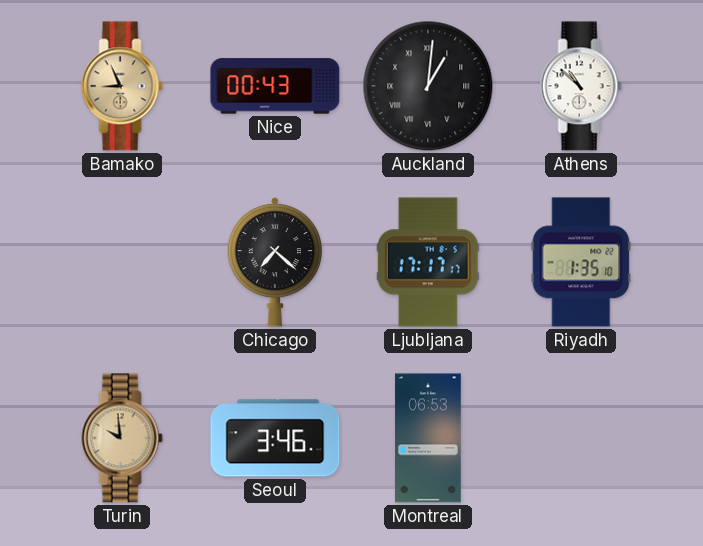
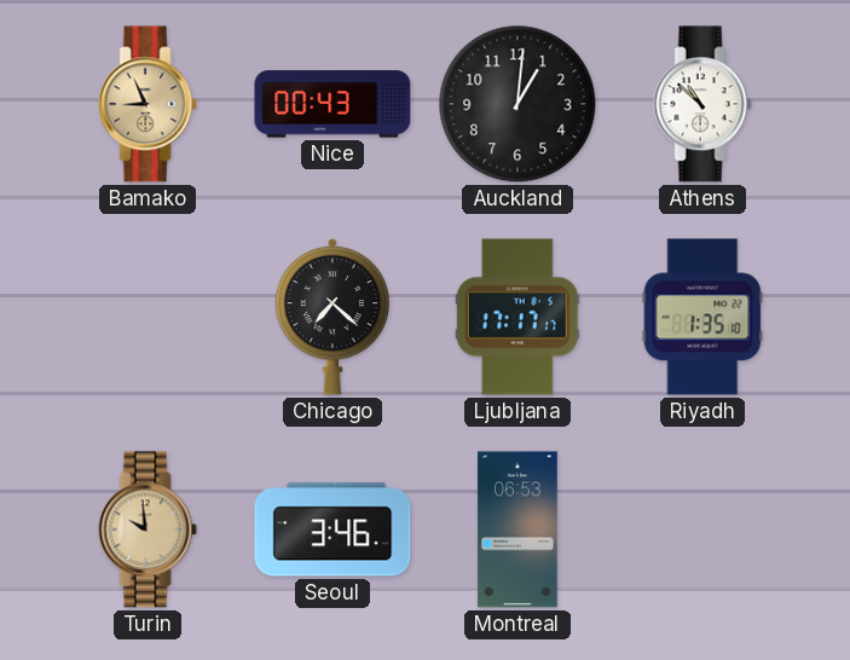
Auckland numerals: Roman -> Arabic (517, 104)
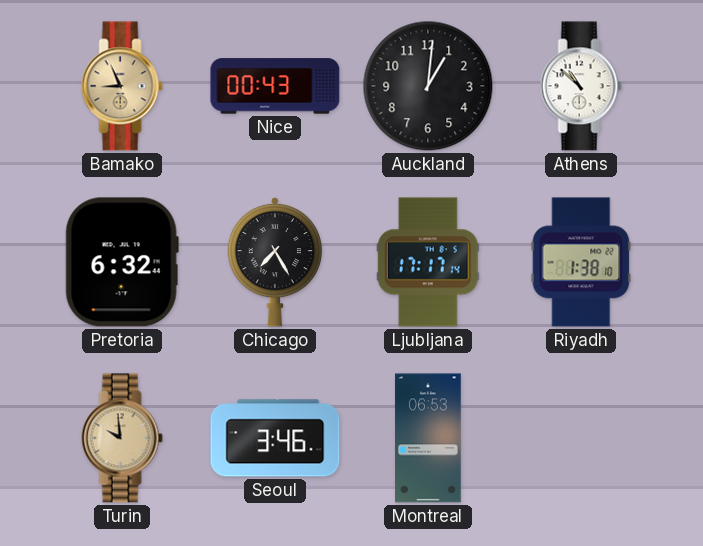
Pretoria: none -> 6:32 (122, 262)
Chicago: 7:22 -> 7:25 (274, 262)
Ljubljana: 17:17:17 -> 17:17:14 (428, 262)
Riyadh: 1:35 -> 1:38 (581, 262)
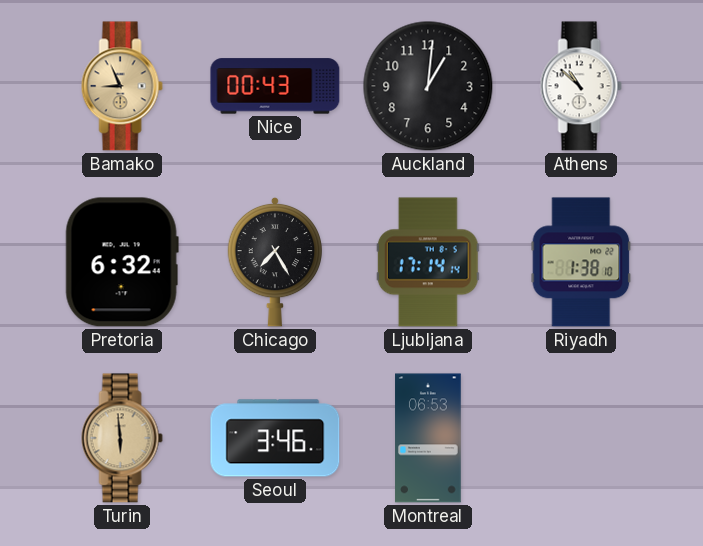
Ljubljana: 17:17 -> 17:14 (428, 262)
Turin: 9:59 -> 5:59 (122, 438)
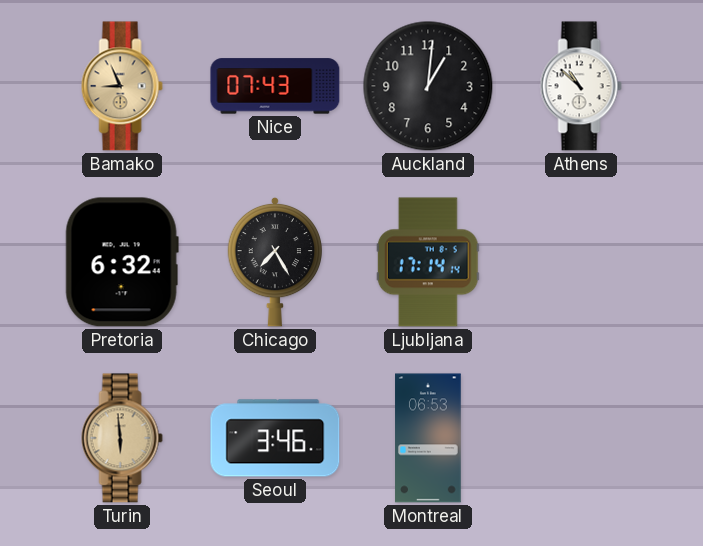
Nice: 00:43 -> 07:43 (275, 86)
Riyadh: 1:38 -> none (581, 262)
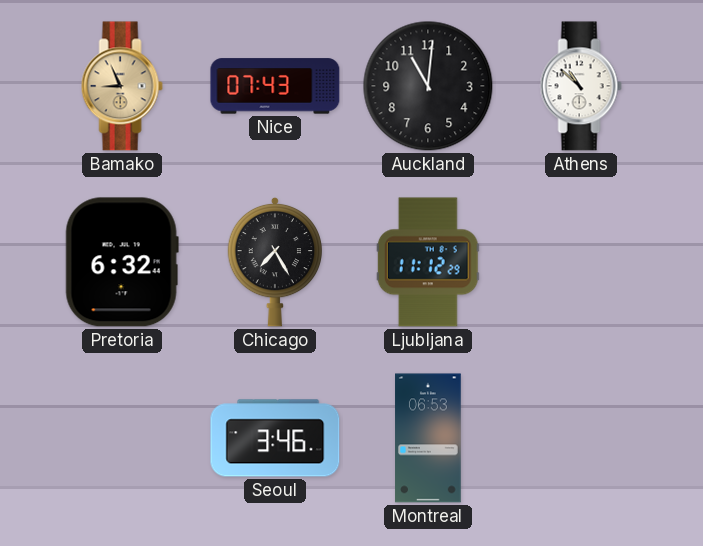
Auckland: 1:01 -> 11:01 (428, 86)
Ljubljana: 17:14 -> 11:12 (428, 262)
Turin: 5:59 -> none (122, 438)
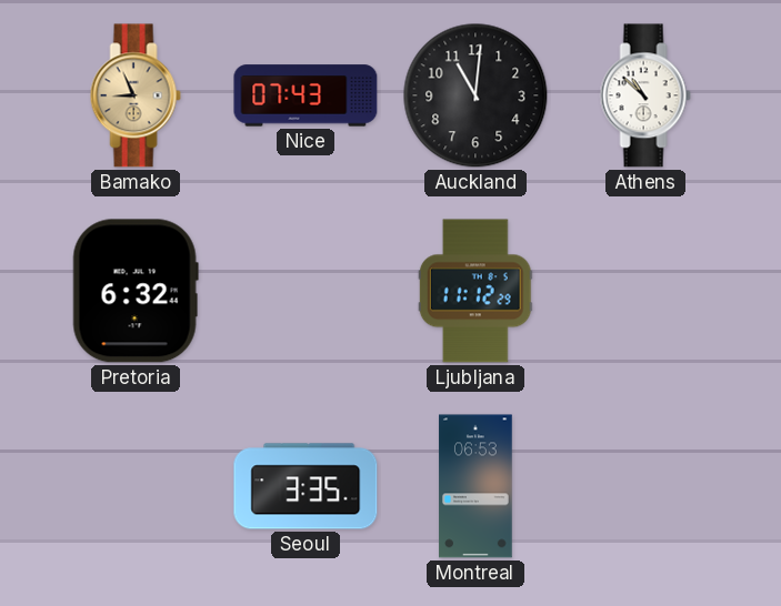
Chicago: 7:25 -> none (274, 262)
Seoul: 3:46 -> 3:35 (306, 486)
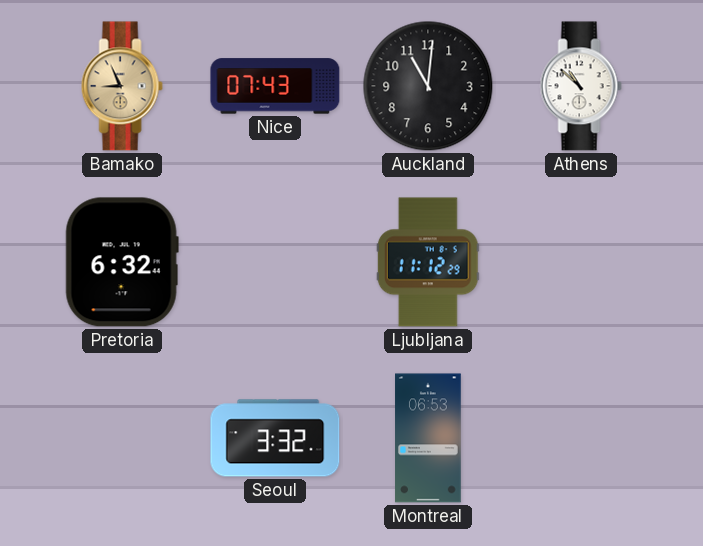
Seoul: 3:35 -> 3:32 (275, 438)
